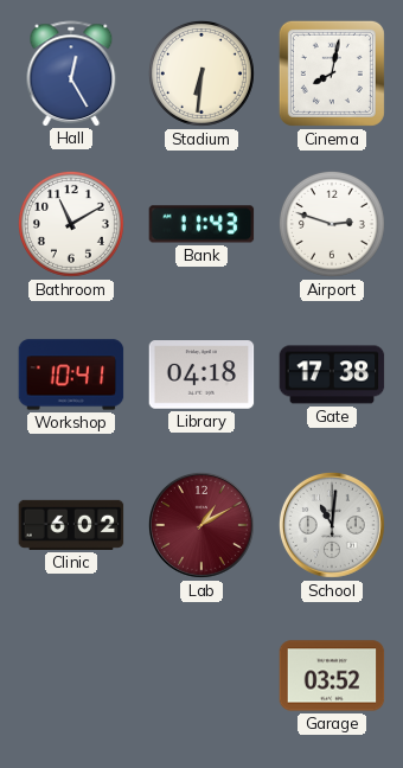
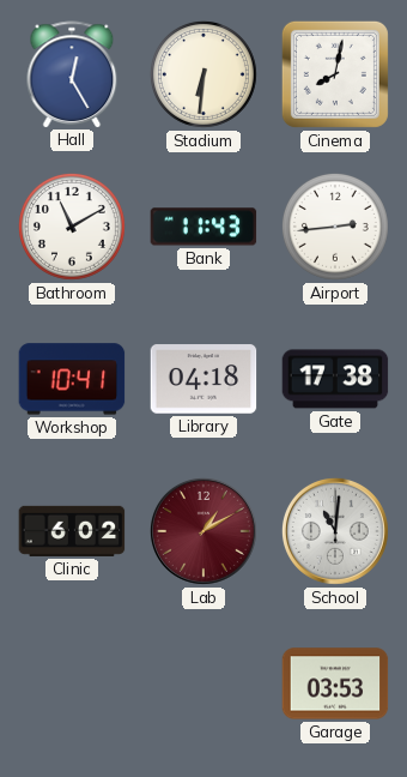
Airport: 2:48 -> 2:44 (335, 227)
Garage: 03:52 -> 03:53 (335, 683)
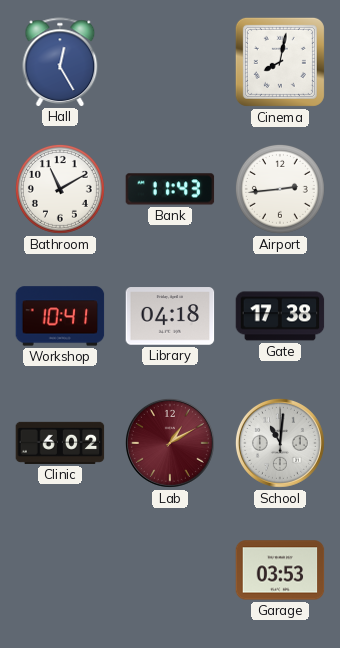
Stadium: 6:31 -> none (203, 74)
